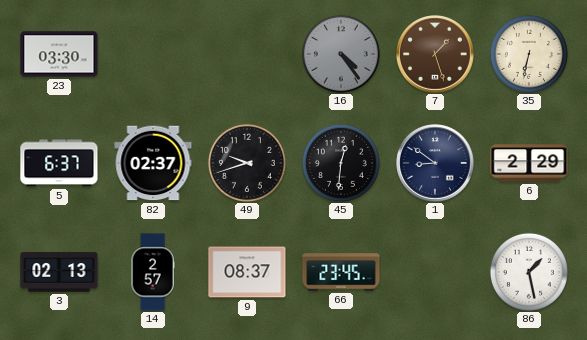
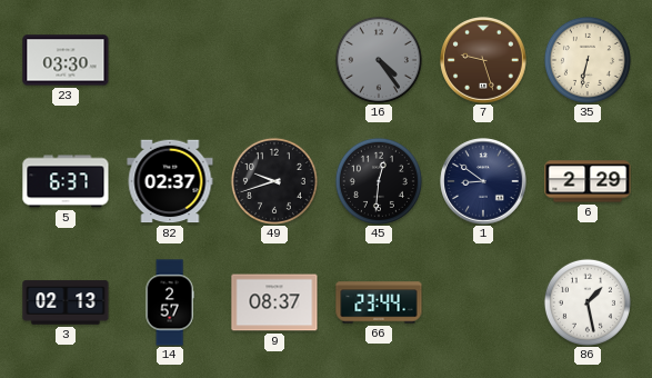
7: 1:27 -> 9:27 (483, 60)
66: 23:45 -> 23:44 (379, 302)
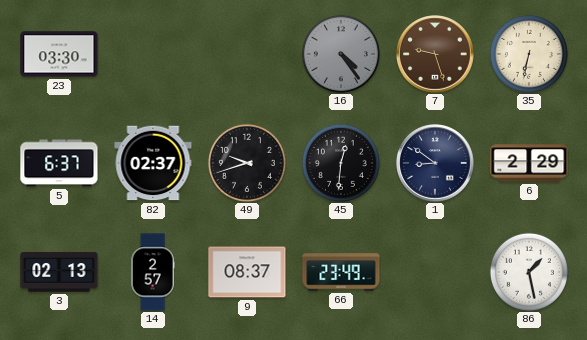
66: 23:44 -> 23:49 (341, 272)
